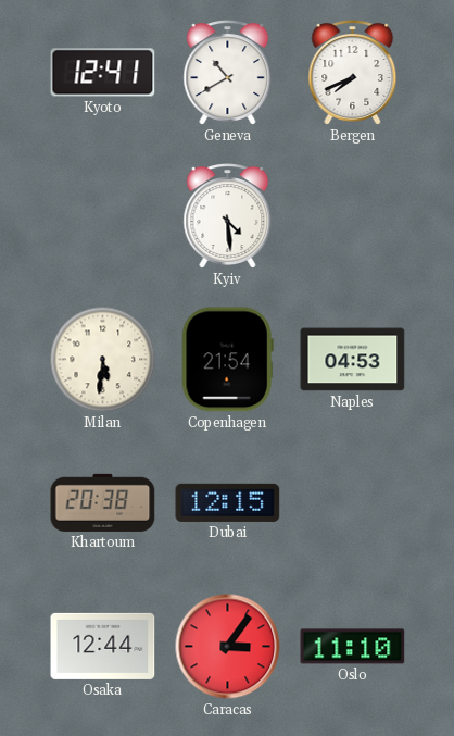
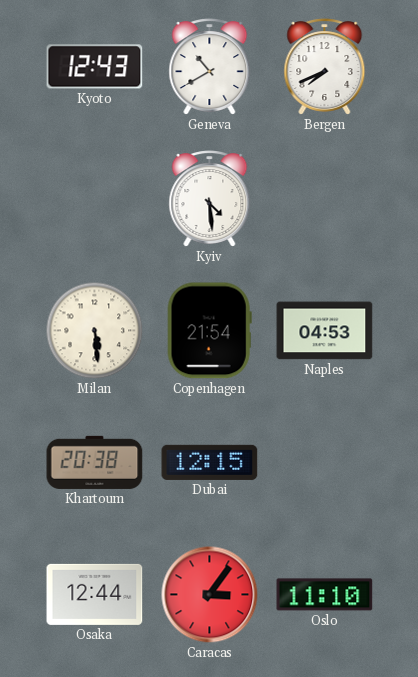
Kyoto: 12:41 -> 12:43 (95, 67)
Milan: 5:31 -> 5:29 (95, 331)
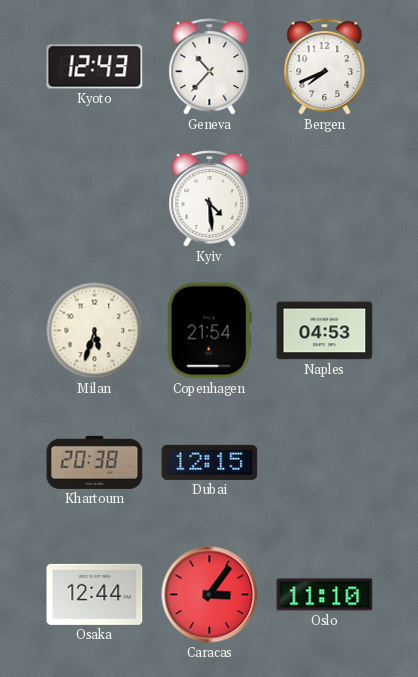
Geneva: 10:40 -> 10:37 (210, 67)
Milan: 5:29 -> 5:33 (95, 331)
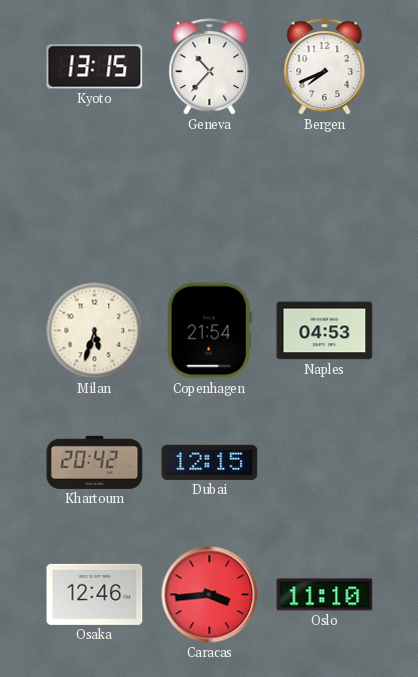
Kyoto: 12:43 -> 13:15 (95, 67)
Kyiv: 4:29 -> none (210, 199)
Khartoum: 20:38 -> 20:42 (95, 462)
Osaka: 12:44 -> 12:46 (95, 594)
Caracas: 3:06 -> 3:44 (210, 595)
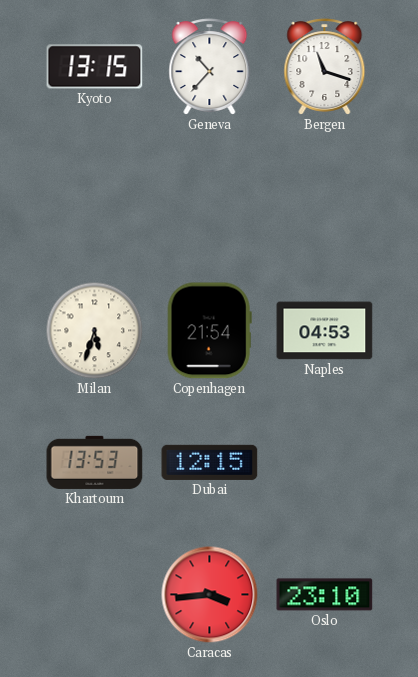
Bergen: 7:41 -> 11:18 (325, 67)
Khartoum: 20:42 -> 13:53 (95, 462)
Osaka: 12:46 -> none (95, 594)
Oslo: 11:10 -> 23:10 (325, 595)
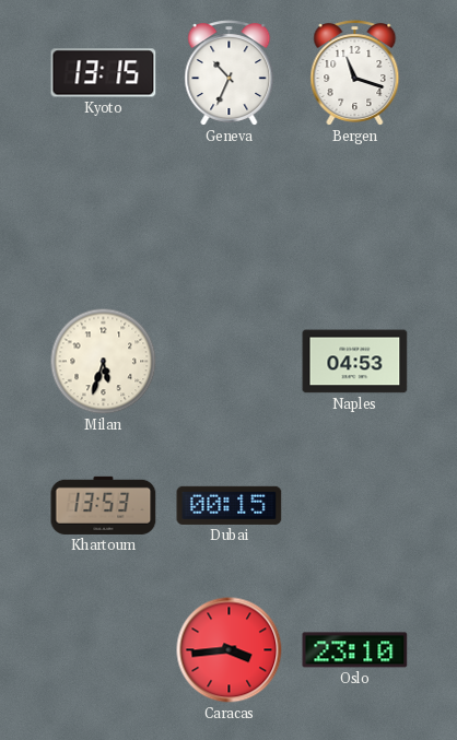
Geneva: 10:37 -> 10:34 (230, 73)
Copenhagen: 21:54 -> none (209, 331)
Dubai: 12:15 -> 00:15 (230, 505)
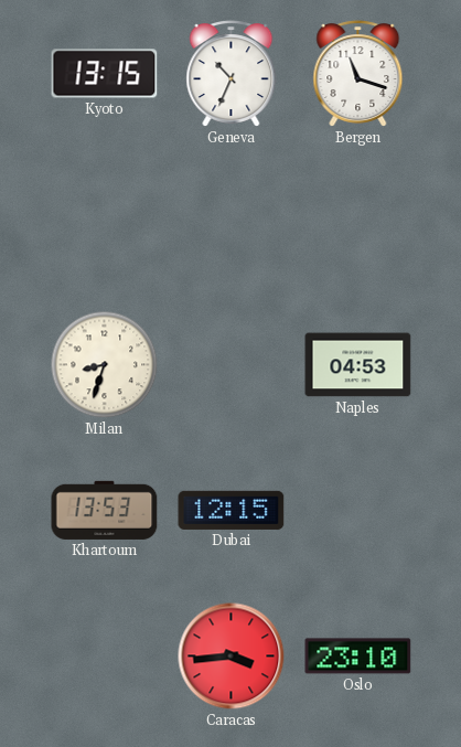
Milan: 5:33 -> 8:33 (105, 365)
Dubai: 00:15 -> 12:15 (232, 510)
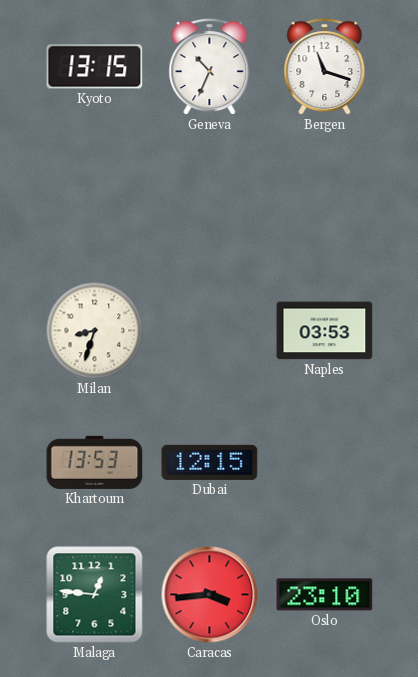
Naples: 04:53 -> 03:53 (325, 331)
Malaga: none -> 12:46 (95, 595)
